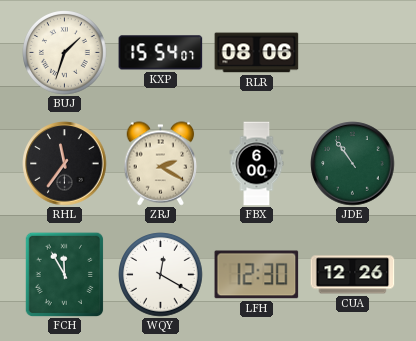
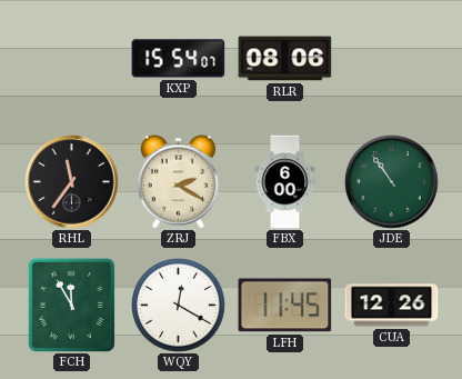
BUJ: 1:33 -> none (65, 53)
LFH: 12:30 -> 11:45 (285, 306)
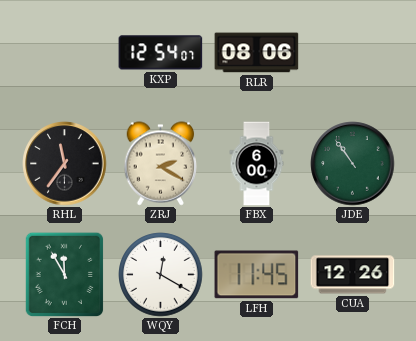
KXP: 15:54 -> 12:54 (161, 53)
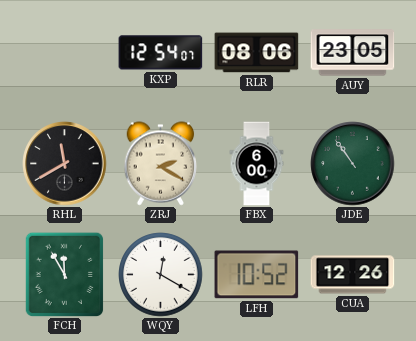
AUY: none -> 23:05 (353, 53)
RHL: 11:36 -> 11:40 (65, 164)
LFH: 11:45 -> 10:52 (257, 275)
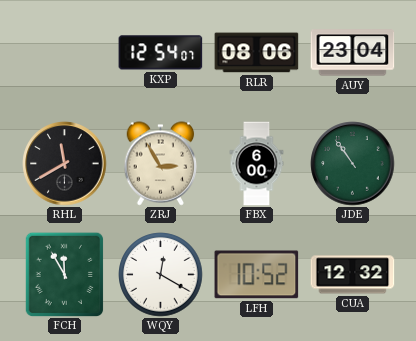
AUY: 23:05 -> 23:04 (353, 53)
ZRJ: 2:20 -> 2:55 (161, 164)
CUA: 12:26 -> 12:32 (353, 275)
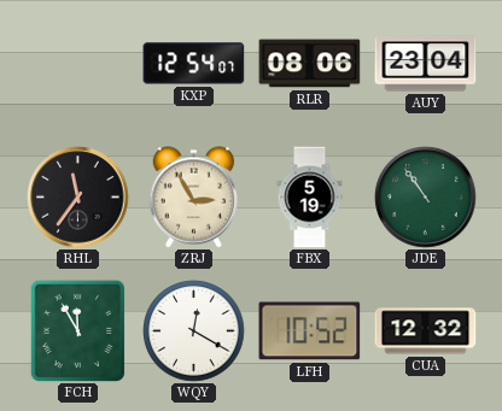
RHL: 11:40 -> 11:36 (78, 198)
FBX: 6:00 -> 5:19 (310, 198)
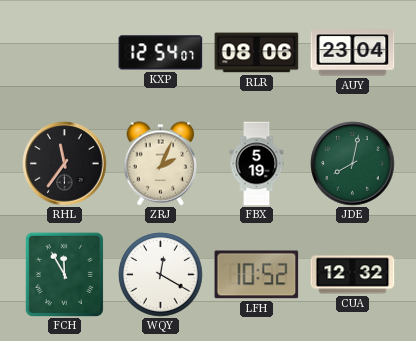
ZRJ: 2:55 -> 2:04 (161, 164)
JDE: 10:54 -> 8:02 (353, 164)
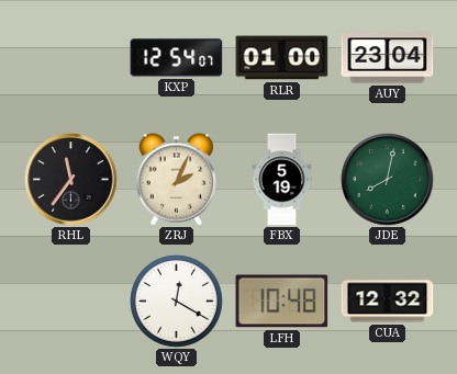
RLR: 08:06 -> 01:00 (282, 58)
FCH: 11:55 -> none (65, 274)
LFH: 10:52 -> 10:48 (282, 302)
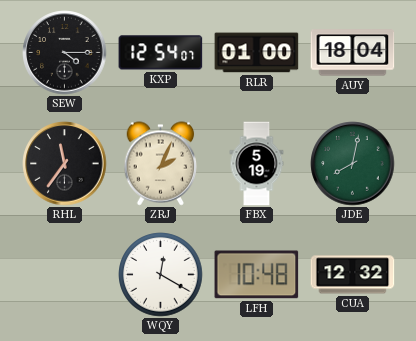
SEW: none -> 4:15 (65, 53)
AUY: 23:04 -> 18:04 (353, 53)
